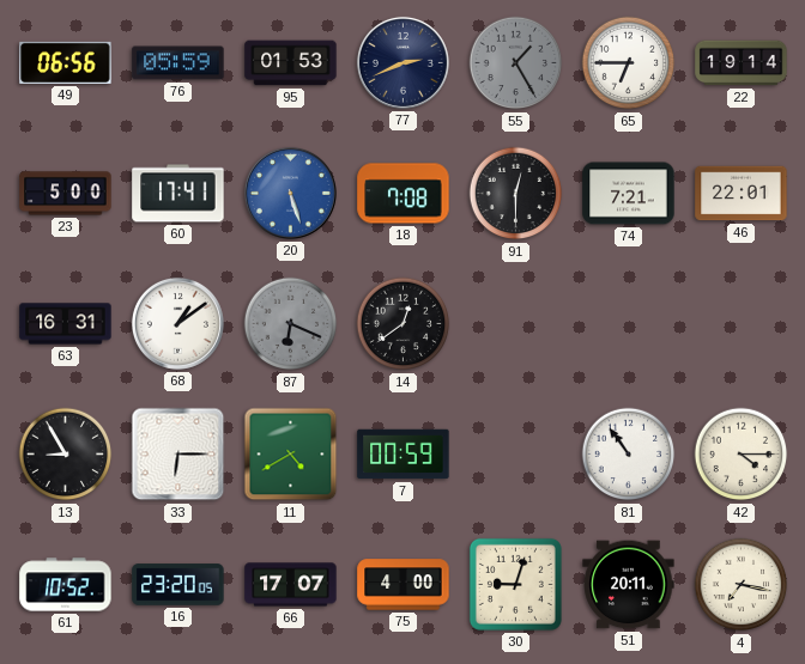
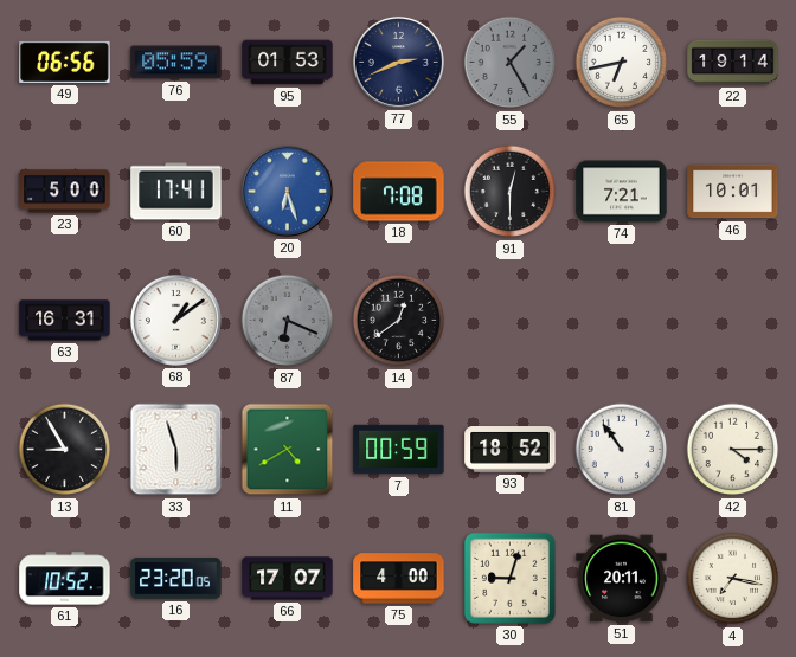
65: 6:45 -> 6:43 (622, 63)
20: 5:27 -> 6:27 (287, 191)
46: 22:01 -> 10:01 (733, 192)
33: 6:15 -> 5:57 (176, 450)
93: none -> 18:52 (511, 450)
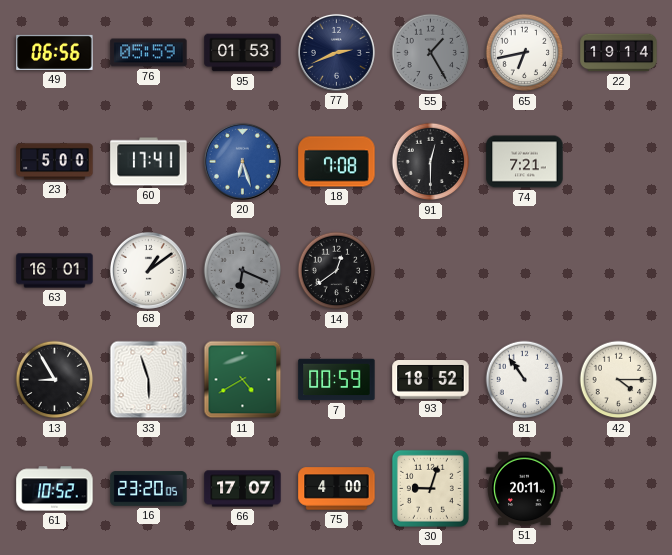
46: 10:01 -> none (733, 192)
63: 16:31 -> 16:01 (55, 271)
4: 7:17 -> none (733, 579)
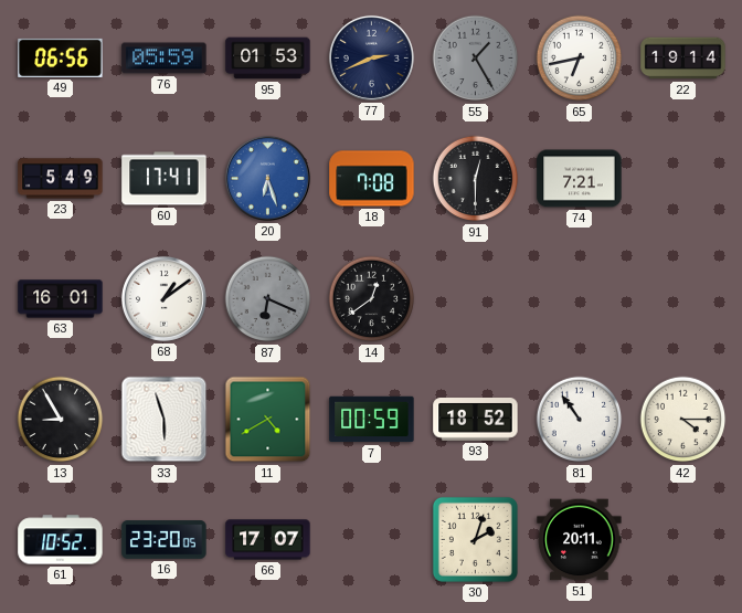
23: 5:00 -> 5:49 (61, 179)
75: 4:00 -> none (337, 489)
30: 9:03 -> 2:03 (475, 539)
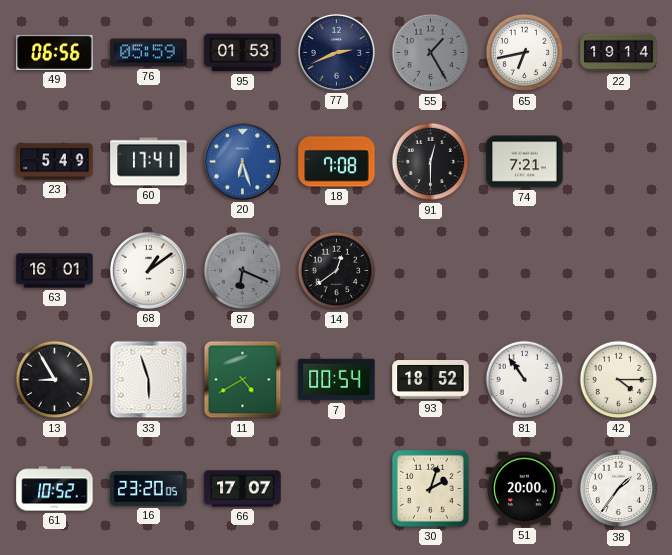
7: 00:59 -> 00:54 (337, 380)
51: 20:11 -> 20:00 (525, 489)
38: none -> 1:36 (619, 489)
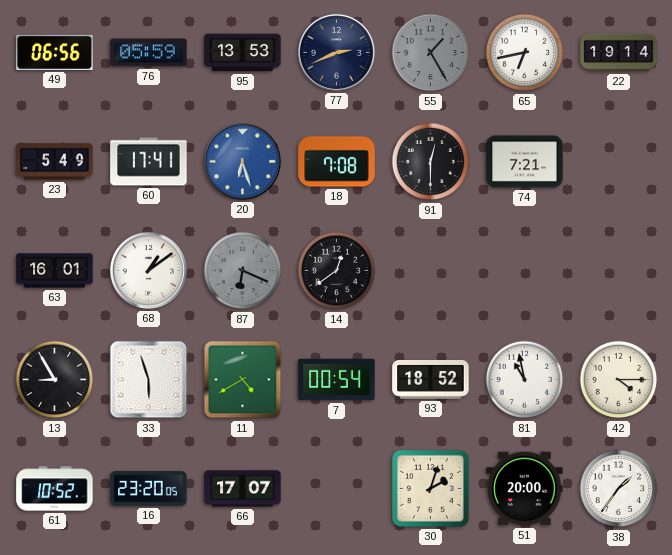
95: 01:53 -> 13:53 (243, 53)
81: 10:54 -> 10:58 (525, 380)
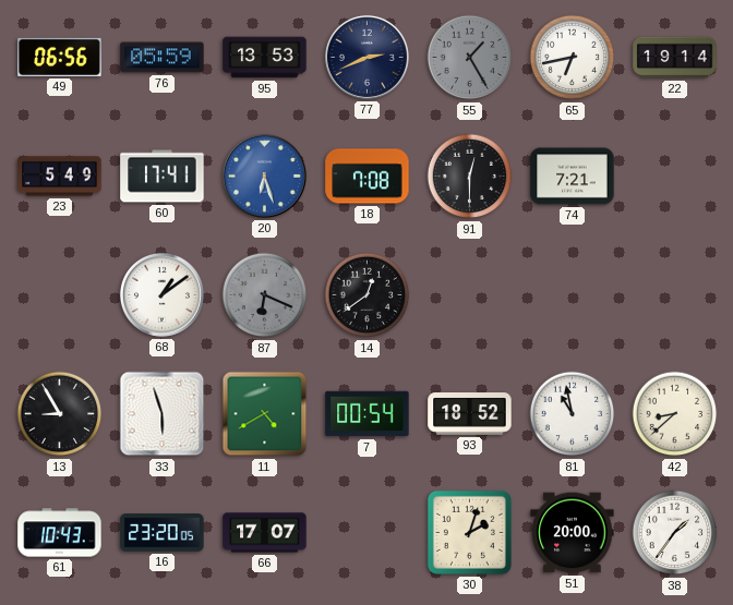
63: 16:01 -> none (55, 271)
42: 4:15 -> 8:38 (675, 414)
61: 10:52 -> 10:43 (60, 533)
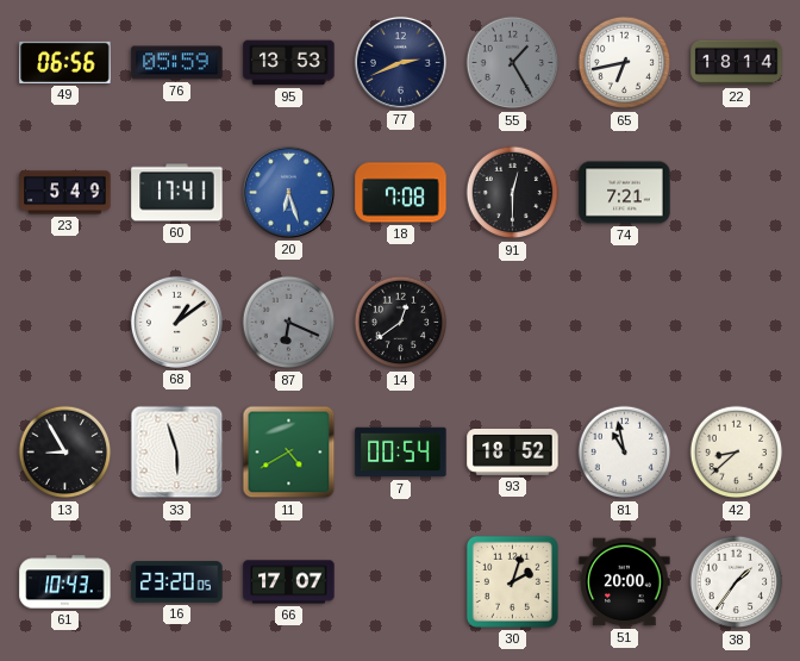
22: 19:14 -> 18:14 (737, 63)
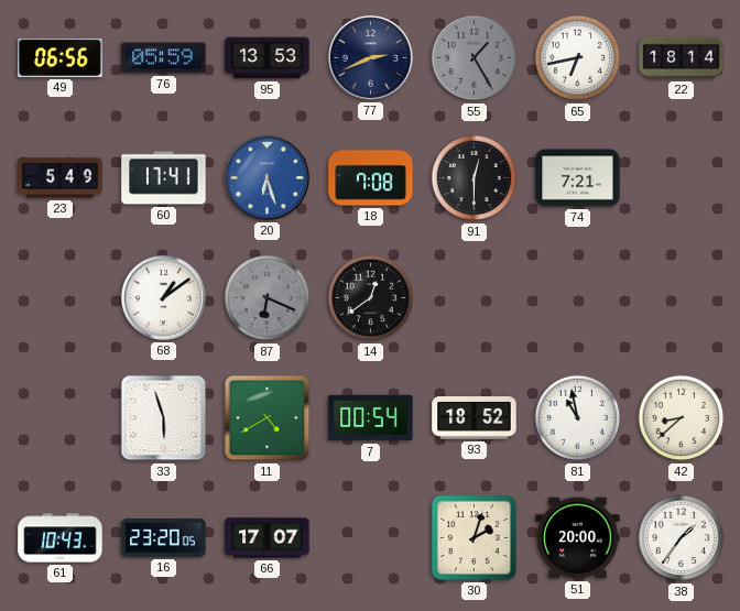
13: 8:55 -> none (65, 453)
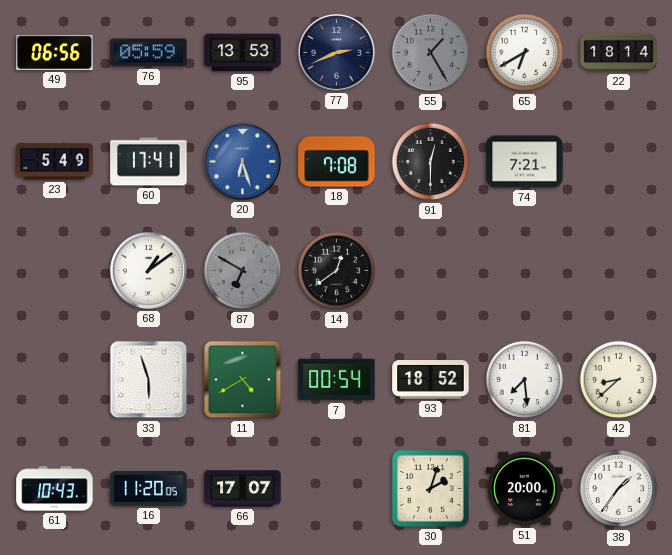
65: 6:43 -> 6:40 (525, 53)
87: 6:19 -> 6:50 (243, 271)
81: 10:58 -> 7:29 (525, 380)
16: 23:20 -> 11:20 (149, 489)
